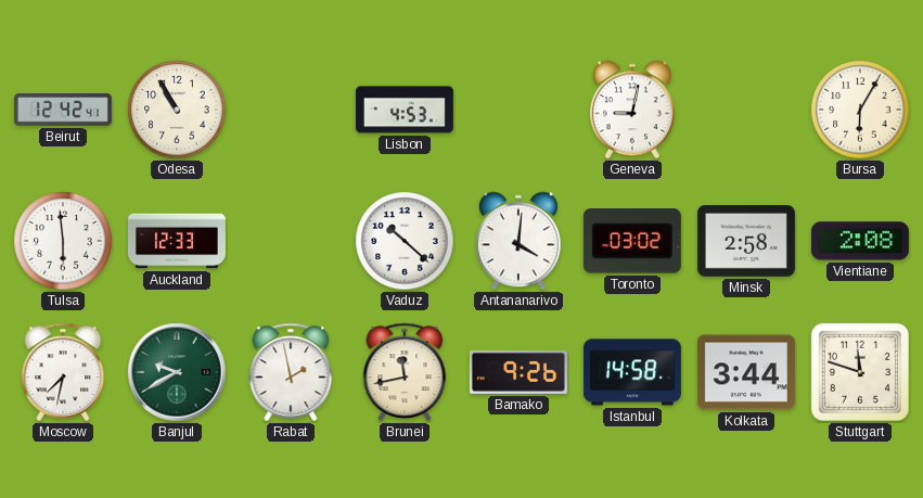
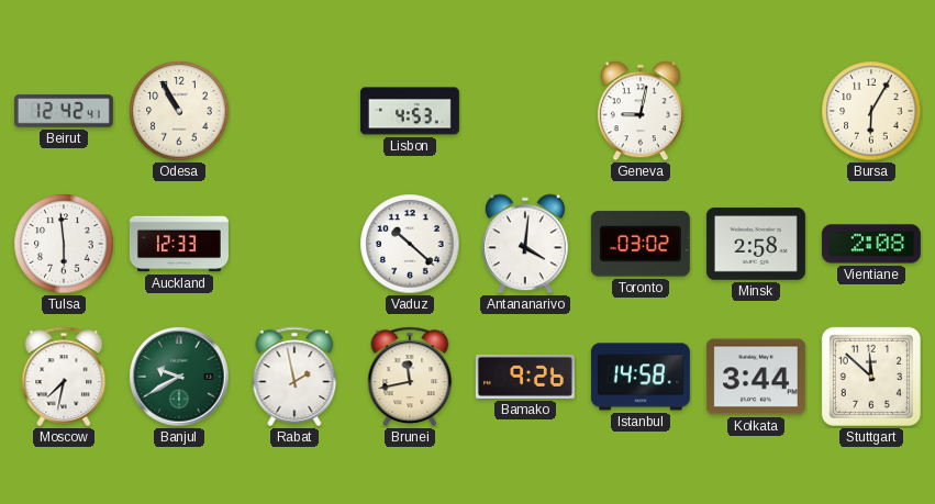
Stuttgart: 11:48 -> 11:52 (871, 377)
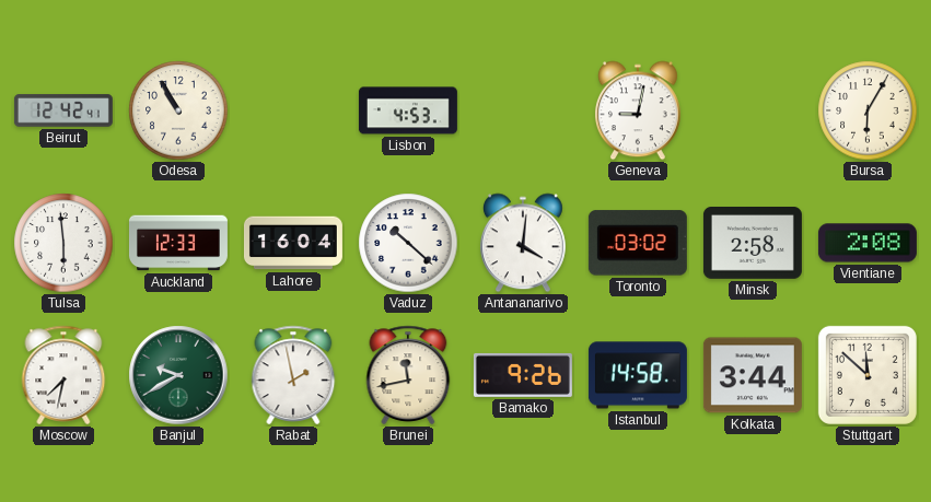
Lahore: none -> 16:04 (293, 243)
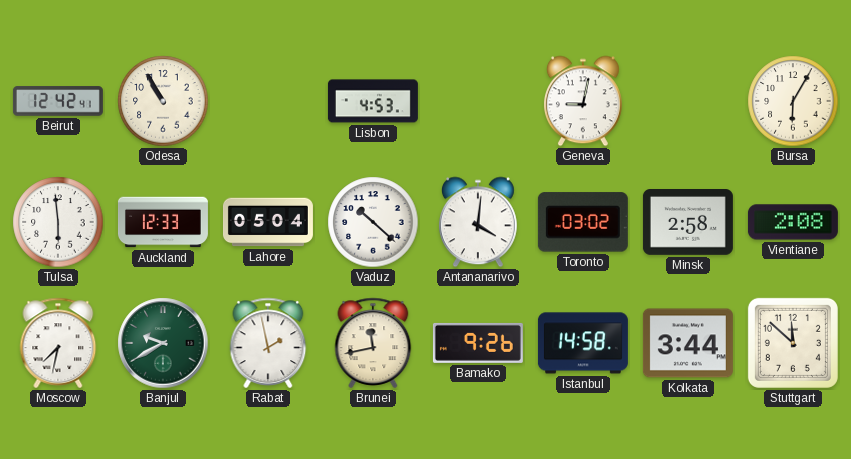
Lahore: 16:04 -> 05:04 (268, 222)
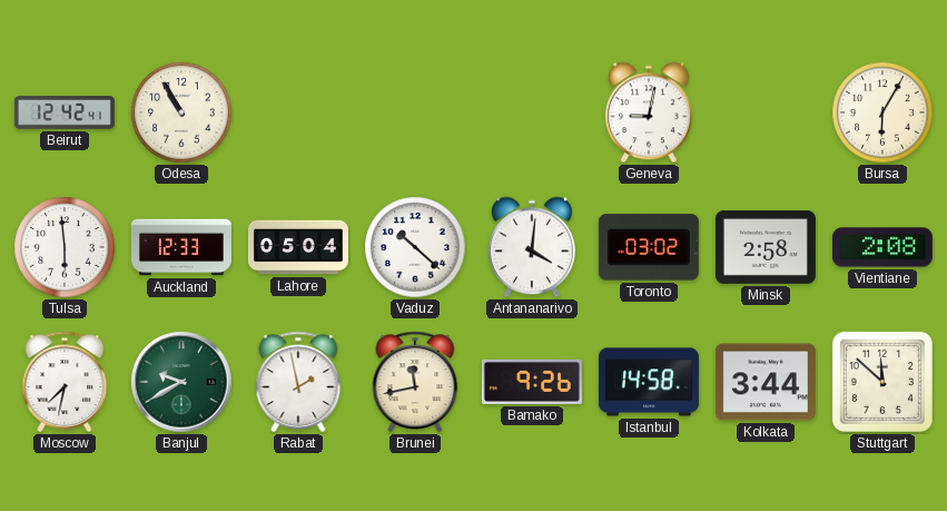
Lisbon: 4:53 -> none (373, 101)
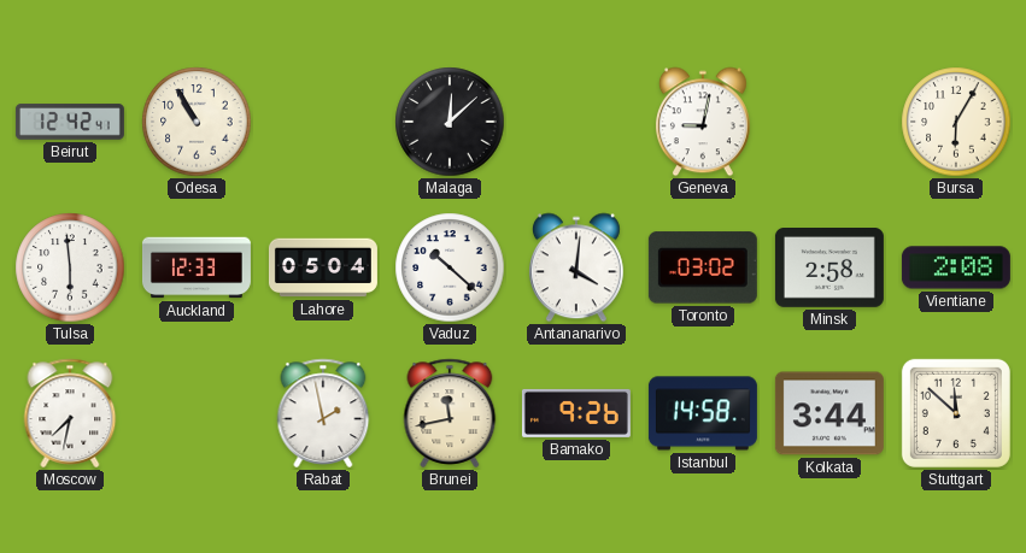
Malaga: none -> 12:08 (450, 122)
Banjul: 9:40 -> none (181, 382)
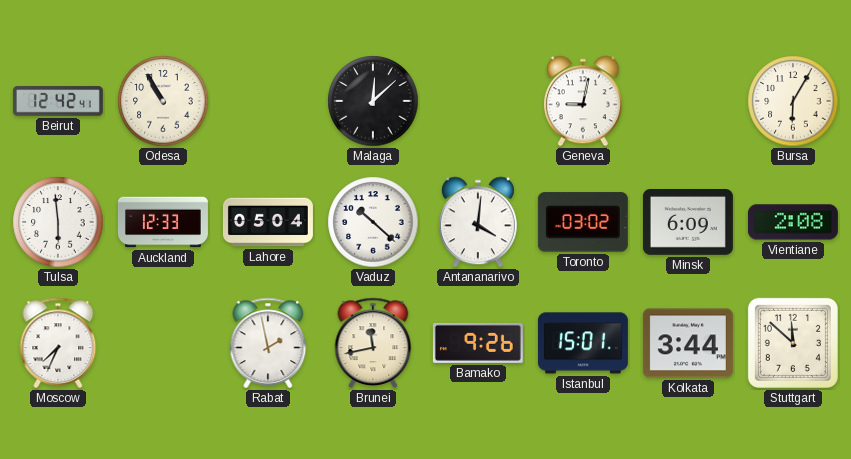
Minsk: 2:58 -> 6:09 (688, 223)
Moscow: 7:32 -> 7:34 (58, 343)
Istanbul: 14:58 -> 15:01 (583, 343)
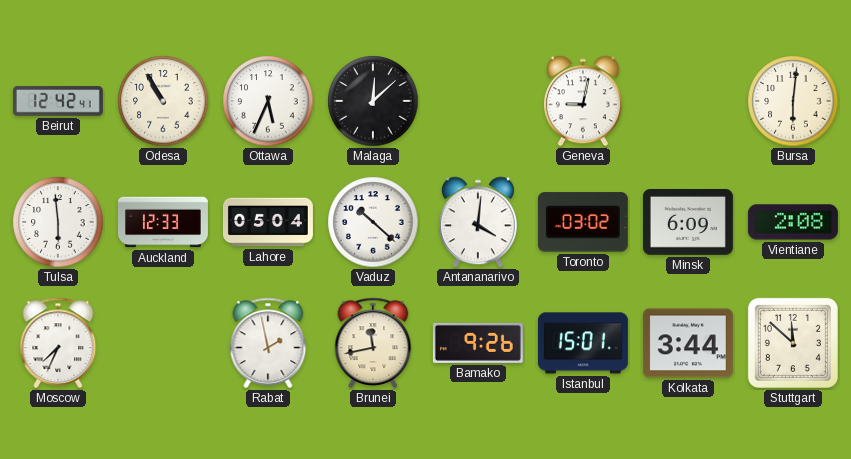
Ottawa: none -> 5:34 (268, 101)
Bursa: 6:05 -> 6:01 (793, 101)
